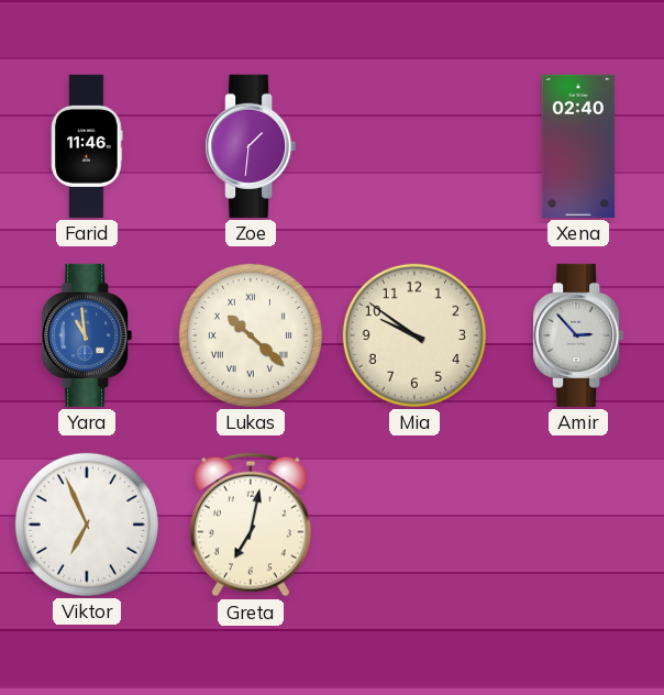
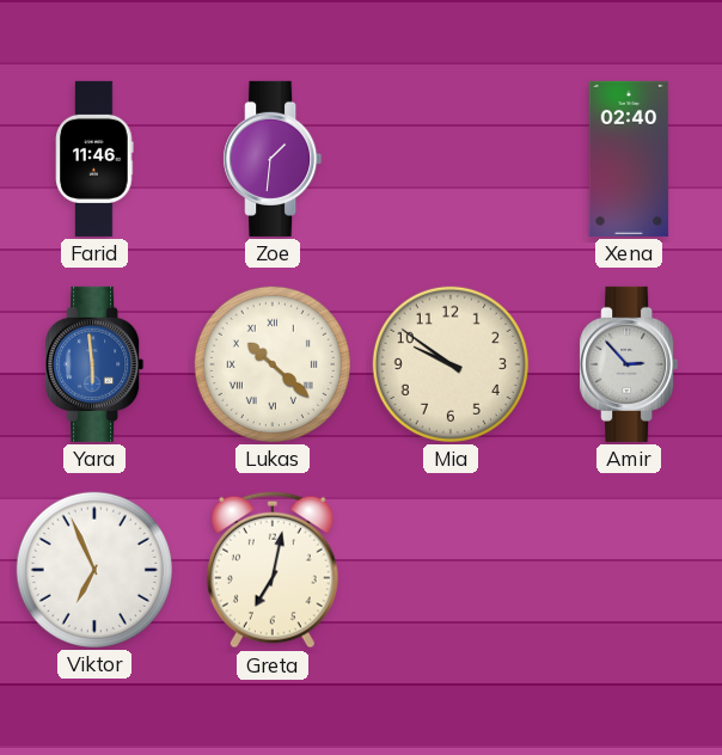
Yara: 10:59 -> 5:59 (94, 364)
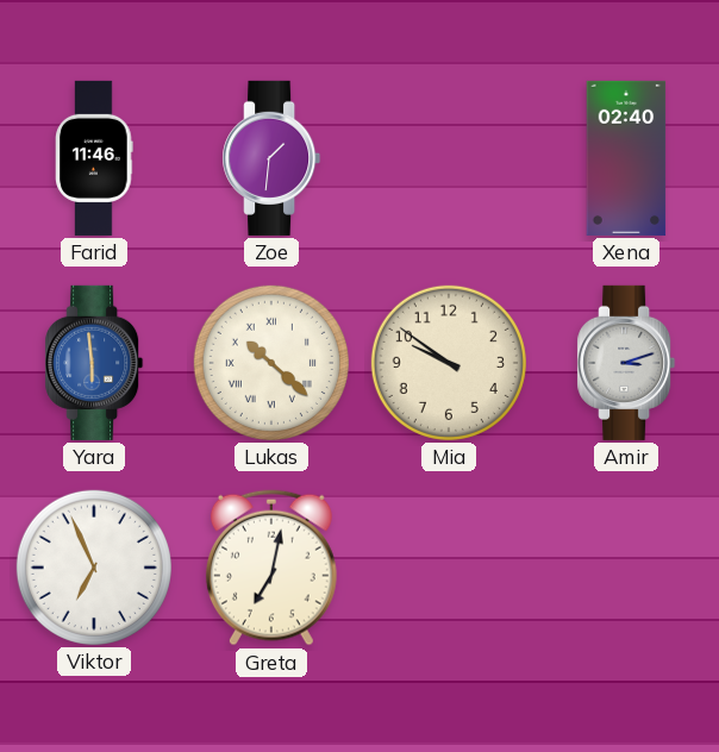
Amir: 2:53 -> 3:12 (626, 363)
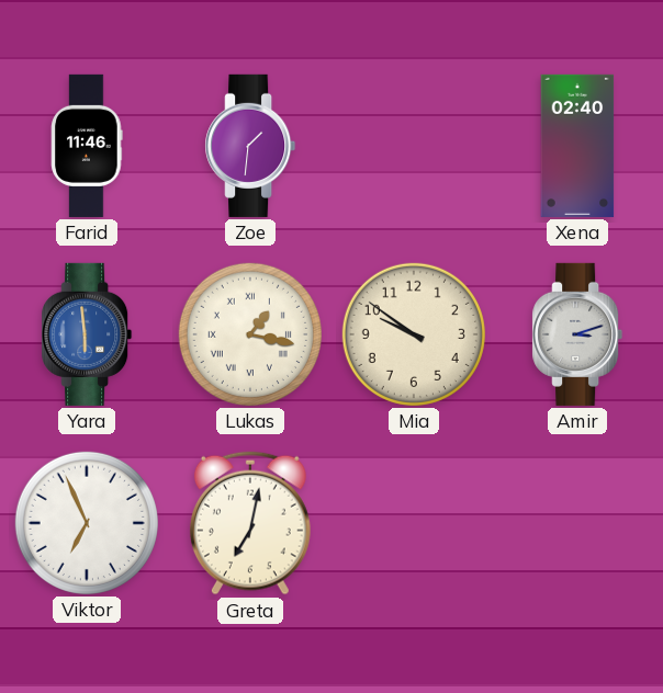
Lukas: 10:22 -> 1:17 (250, 334)
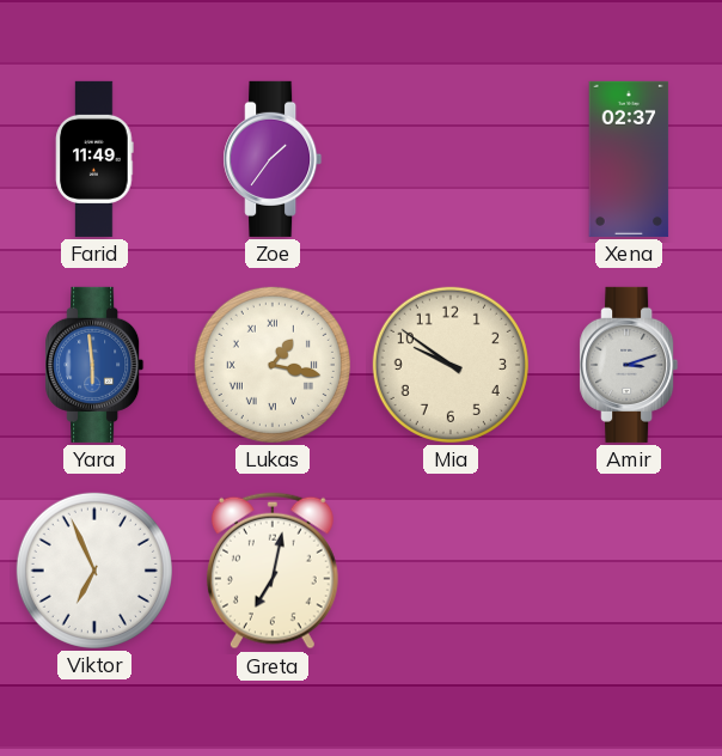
Farid: 11:46 -> 11:49 (94, 159)
Zoe: 1:31 -> 1:36 (273, 159)
Xena: 02:40 -> 02:37 (629, 159)
